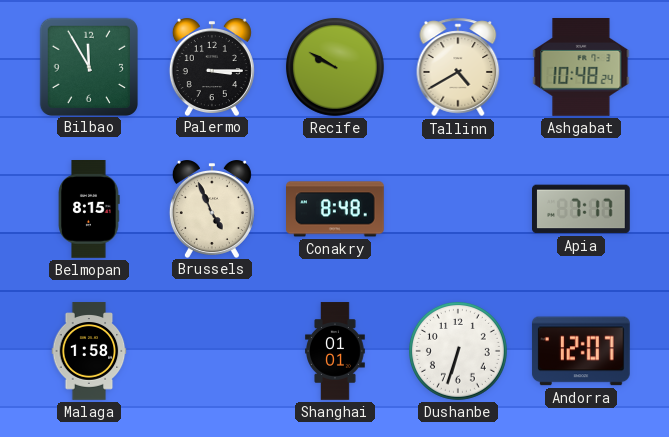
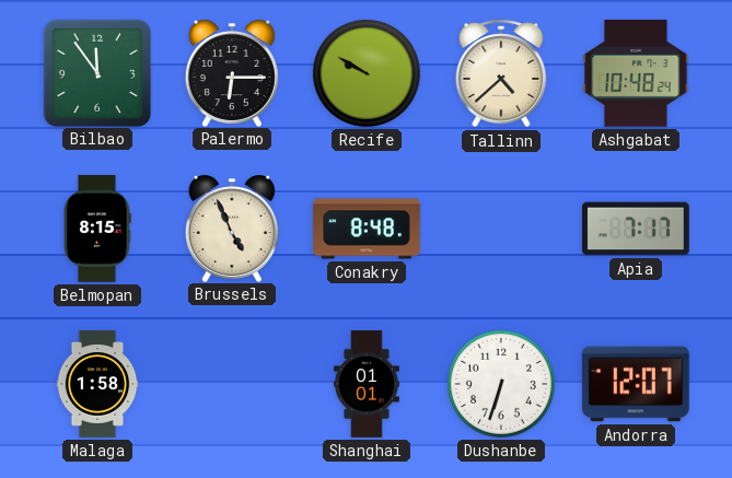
Bilbao: 11:55 -> 11:54 (96, 72)
Palermo: 3:15 -> 6:15 (232, 73)
Tallinn: 4:40 -> 4:38 (501, 73)
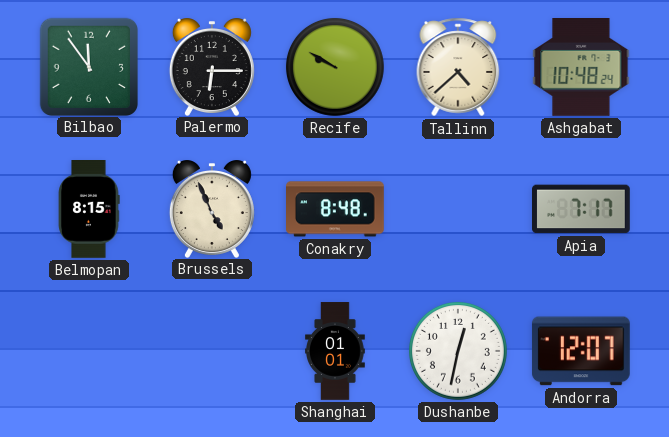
Malaga: 1:58 -> none (97, 384)
Dushanbe: 6:33 -> 12:32 (458, 351)
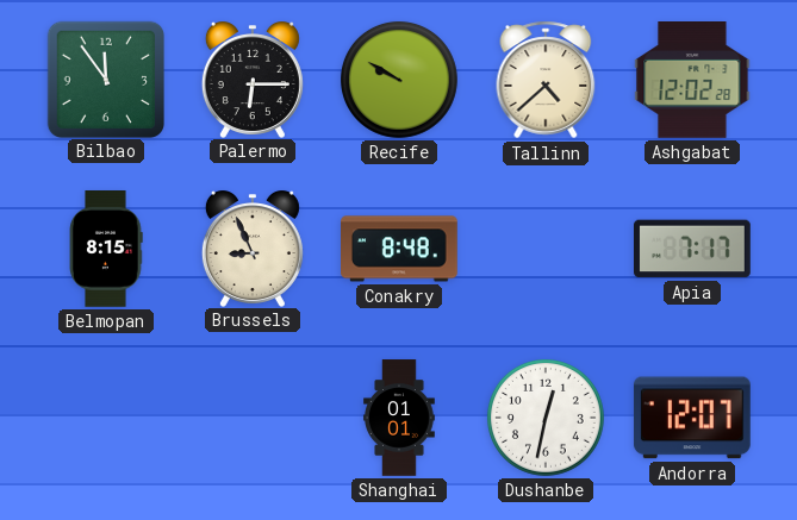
Ashgabat: 10:48 -> 12:02 (692, 81)
Brussels: 4:56 -> 8:56 (253, 249)
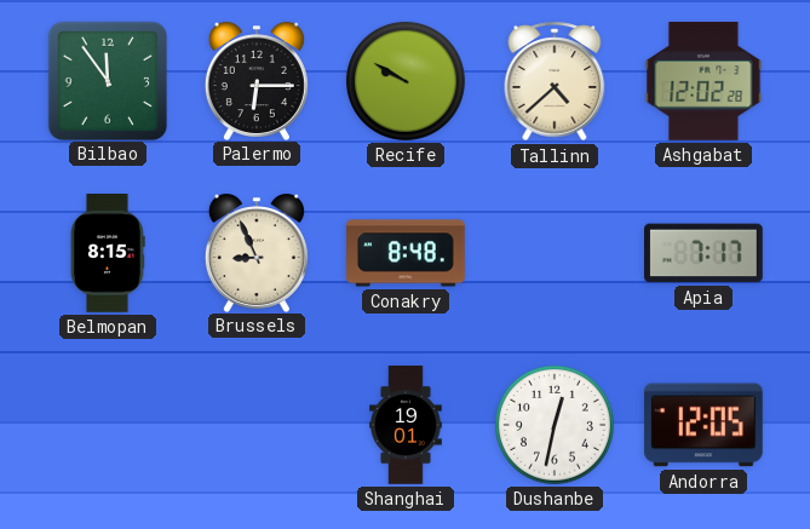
Shanghai: 01:01 -> 19:01 (407, 425)
Andorra: 12:07 -> 12:05 (703, 425)
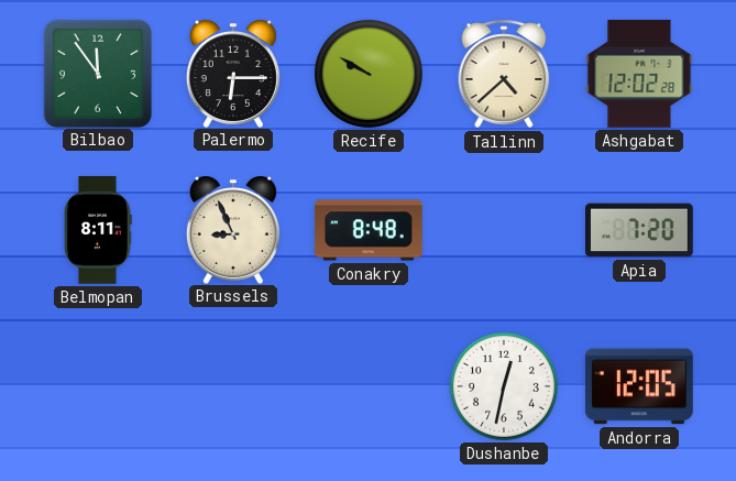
Belmopan: 8:15 -> 8:11 (98, 230)
Apia: 7:17 -> 7:20 (640, 230)
Shanghai: 19:01 -> none (407, 425)
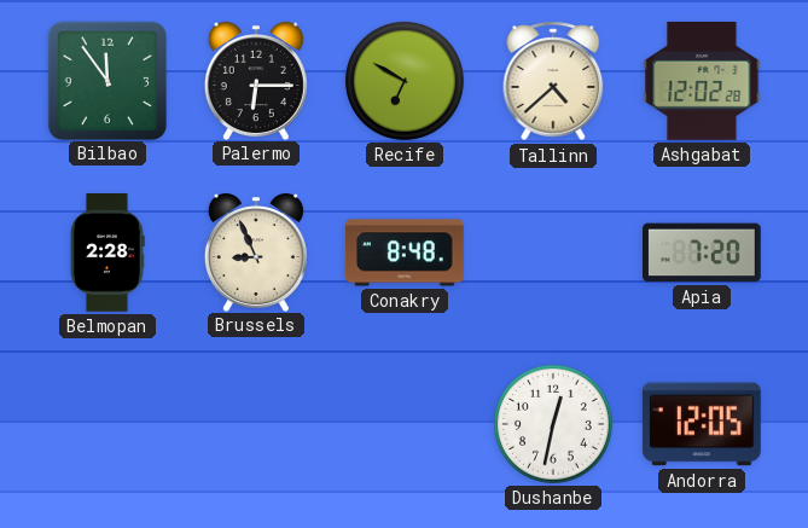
Recife: 9:50 -> 6:50 (405, 81)
Belmopan: 8:11 -> 2:28 (107, 253)
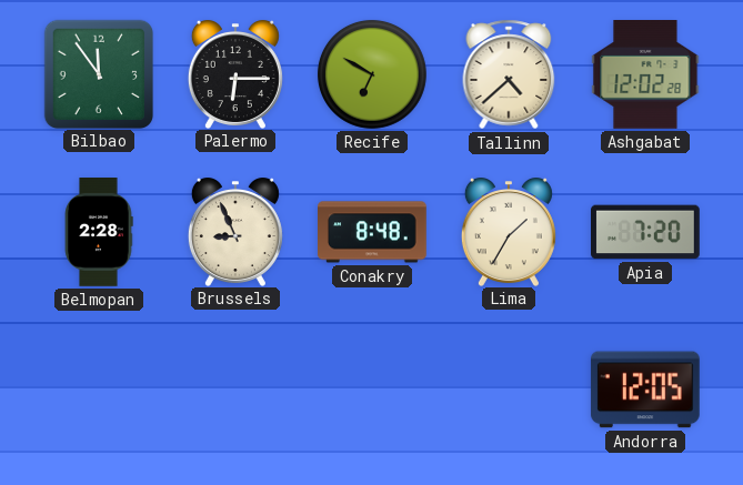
Lima: none -> 1:35 (509, 232)
Dushanbe: 12:32 -> none (553, 424)
